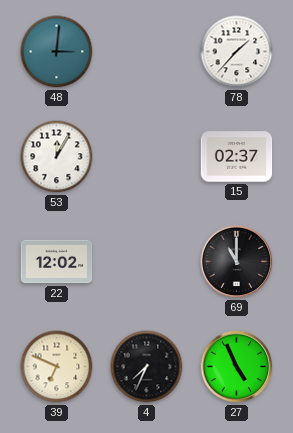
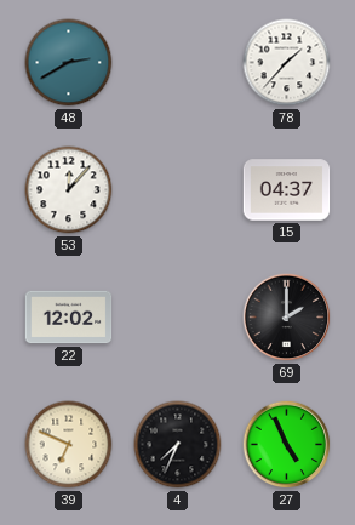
48: 3:01 -> 2:40 (69, 63)
53: 12:05 -> 12:07 (69, 190)
15: 02:37 -> 04:37 (287, 190)
69: 11:00 -> 2:00 (287, 318)
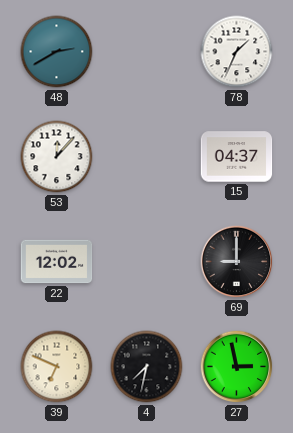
78: 1:37 -> 1:34 (237, 52)
69: 2:00 -> 9:00 (237, 262)
4: 7:34 -> 7:32 (147, 367)
27: 4:56 -> 2:58 (237, 367)
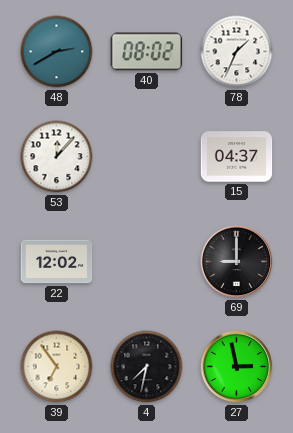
40: none -> 08:02 (147, 52)
39: 6:49 -> 6:54 (57, 367)
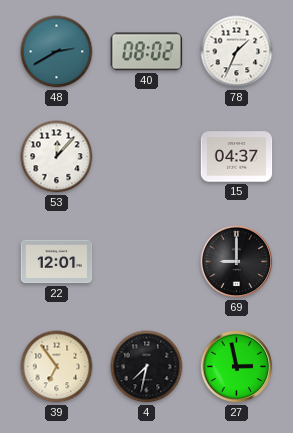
22: 12:02 -> 12:01 (57, 262)
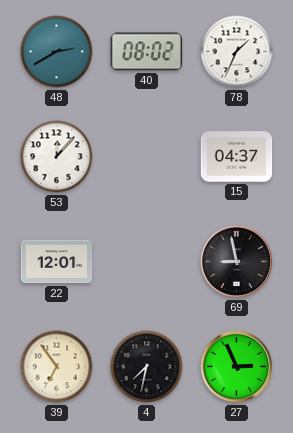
69: 9:00 -> 8:58 (237, 262)
27: 2:58 -> 2:56 (237, 367)
